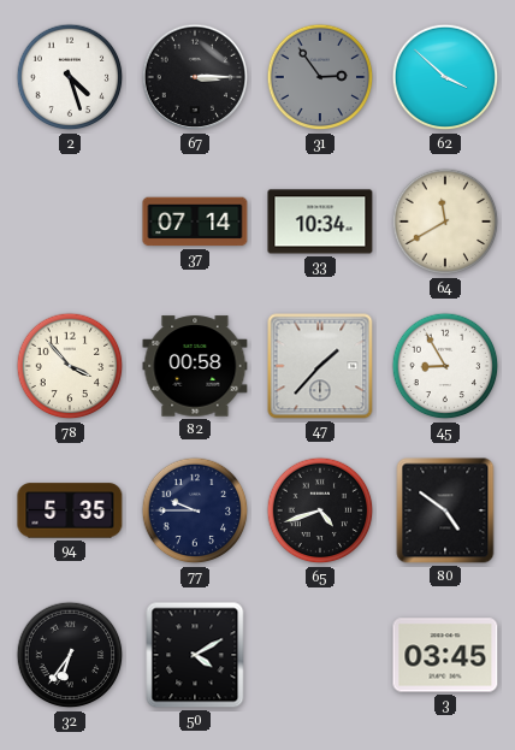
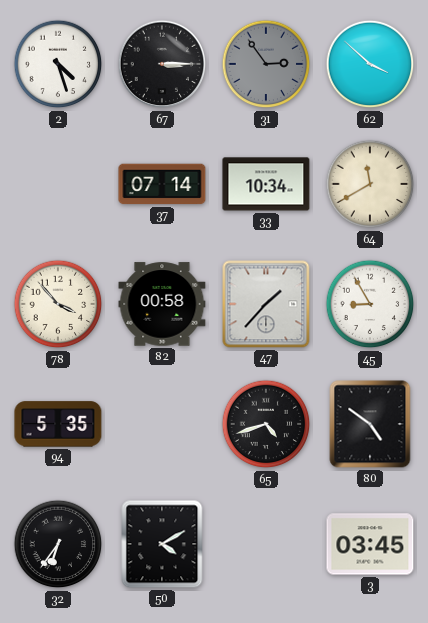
77: 9:45 -> none (195, 510)
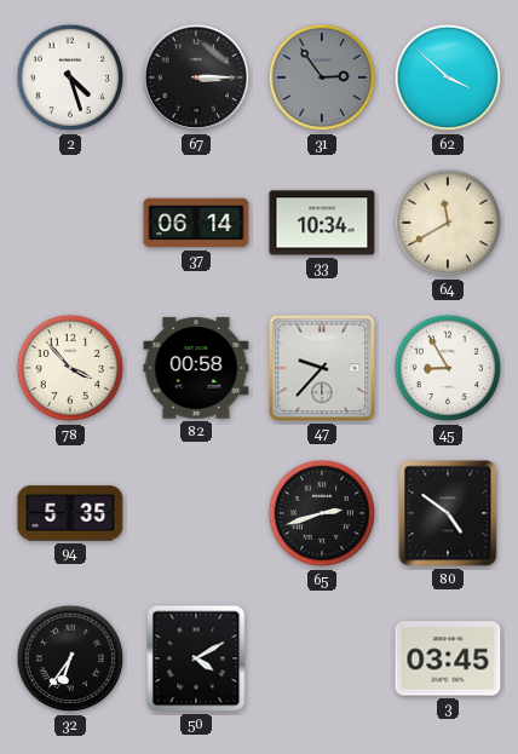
37: 07:14 -> 06:14 (196, 223)
47: 1:37 -> 9:37 (322, 368)
65: 4:42 -> 2:42 (322, 513)
